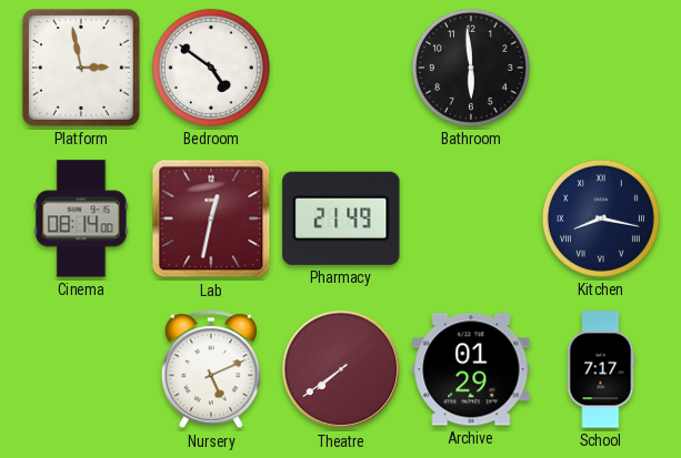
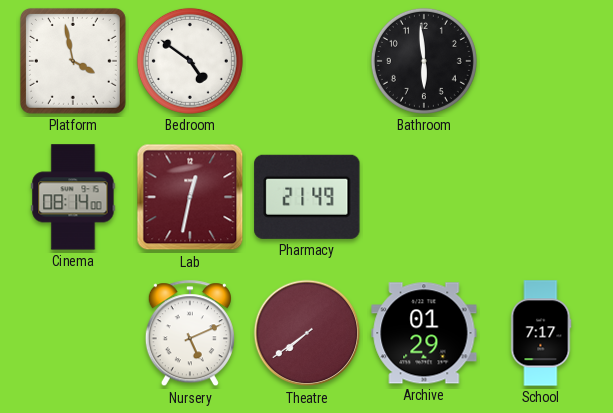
Platform: 2:58 -> 3:58 (73, 61)
Kitchen: 8:17 -> none (601, 218)
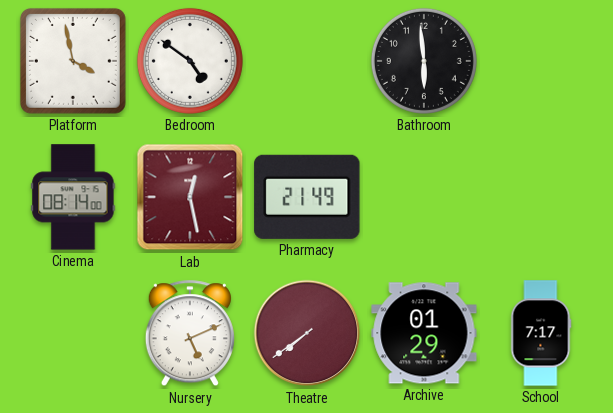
Lab: 12:32 -> 12:28 (190, 197)
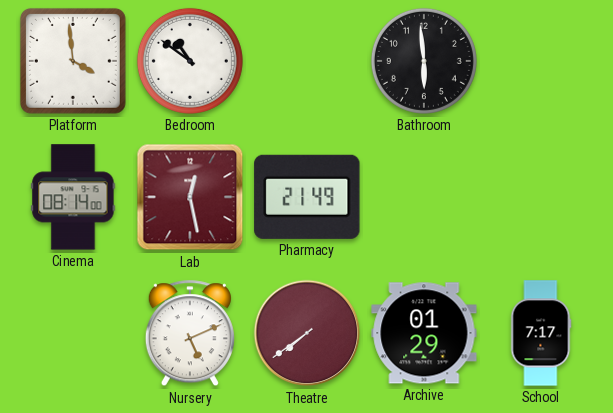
Platform: 3:58 -> 3:59 (73, 61)
Bedroom: 4:51 -> 10:51 (190, 61)
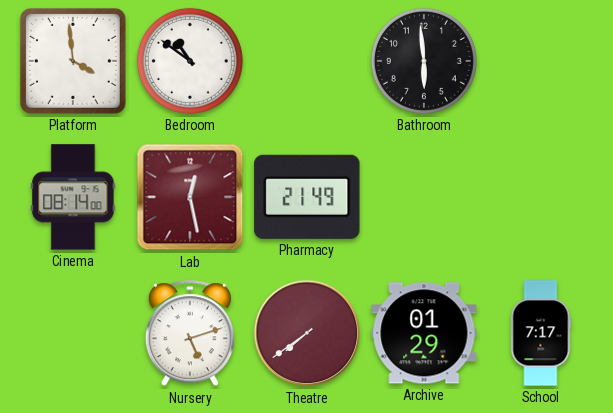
Nursery: 5:11 -> 5:12 (190, 334)
